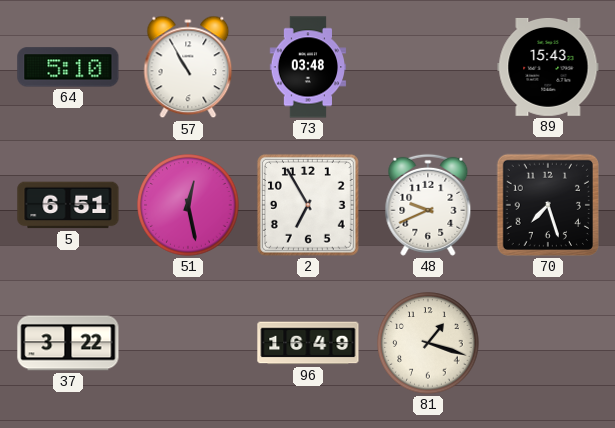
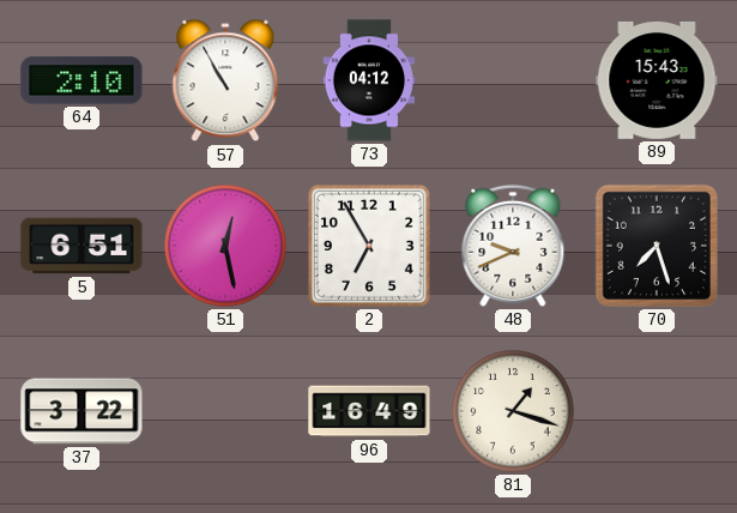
64: 5:10 -> 2:10 (81, 80)
73: 03:48 -> 04:12 (369, 80)
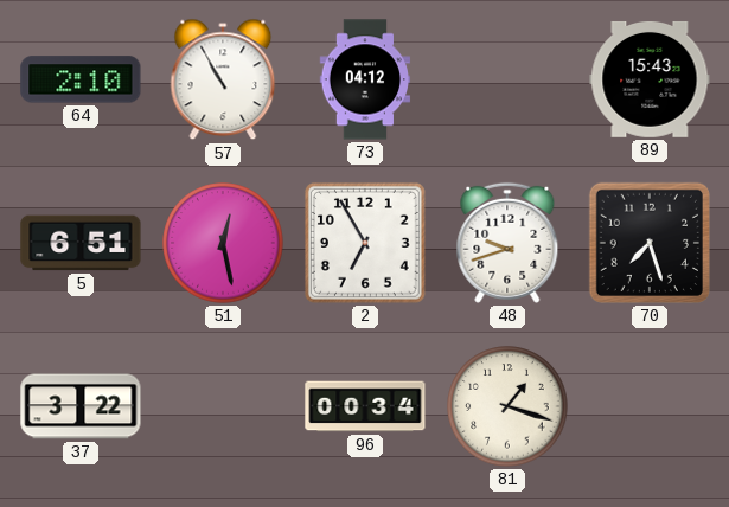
48: 9:41 -> 9:42 (507, 243)
96: 16:49 -> 00:34 (365, 406)
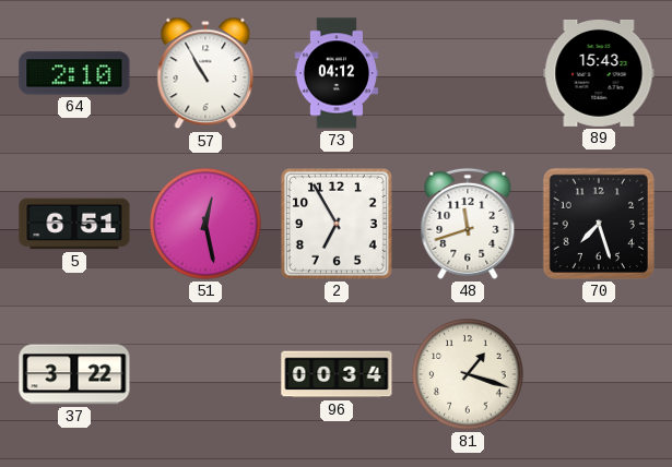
48: 9:42 -> 11:42 (468, 224)
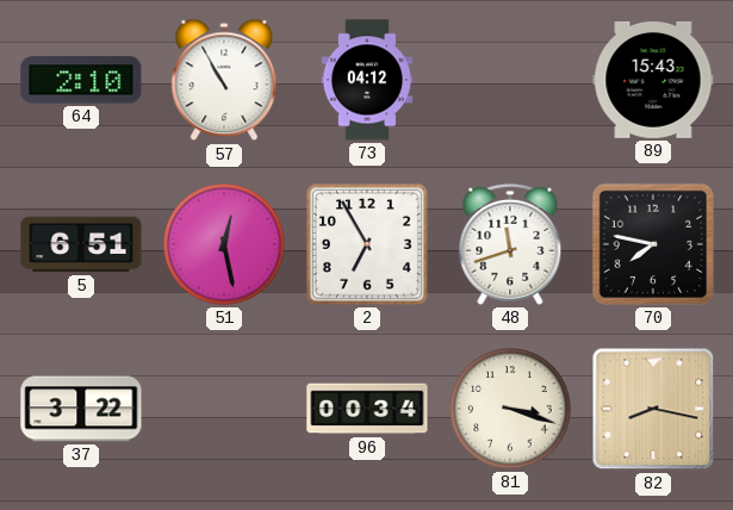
70: 7:27 -> 7:47 (653, 244)
81: 1:18 -> 3:18 (510, 409)
82: none -> 8:17 (653, 409)
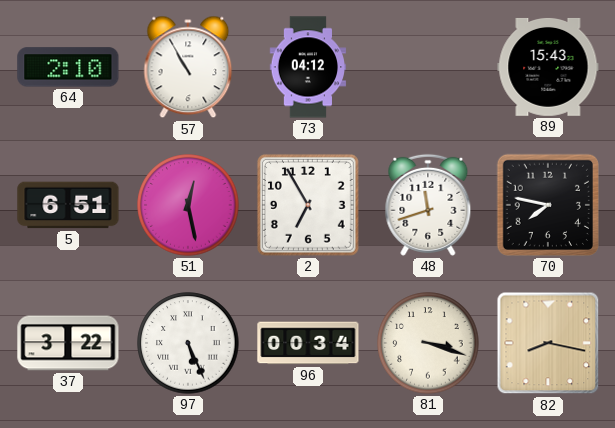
97: none -> 5:26 (188, 343)
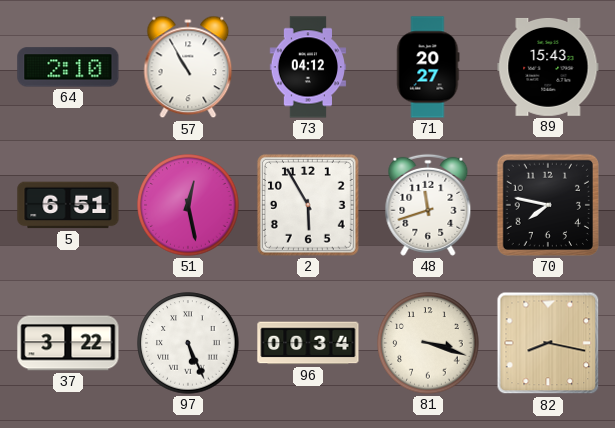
71: none -> 20:27 (428, 67)
2: 6:55 -> 5:55 (308, 205)
